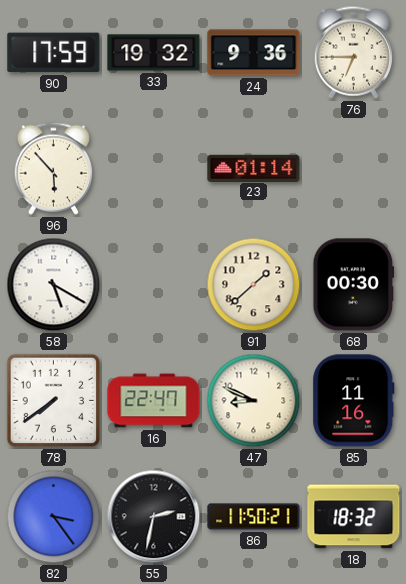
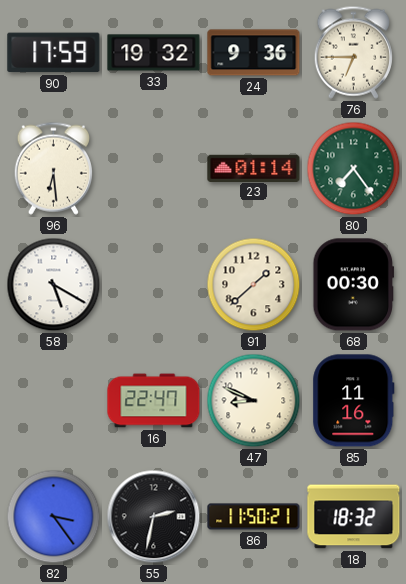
96: 5:53 -> 6:29 (53, 168)
80: none -> 7:24 (354, 169)
78: 7:39 -> none (54, 401)
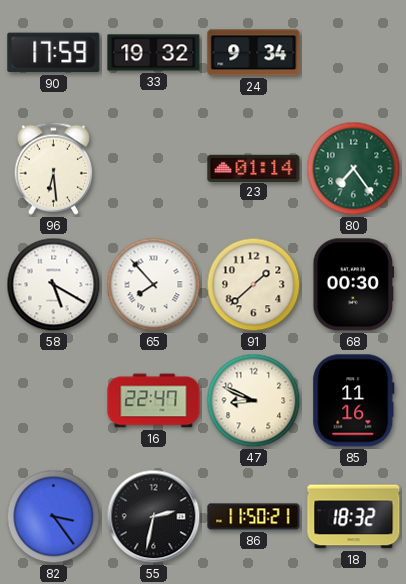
24: 9:36 -> 9:34 (254, 53)
76: 6:45 -> none (353, 52)
65: none -> 7:53 (154, 285)
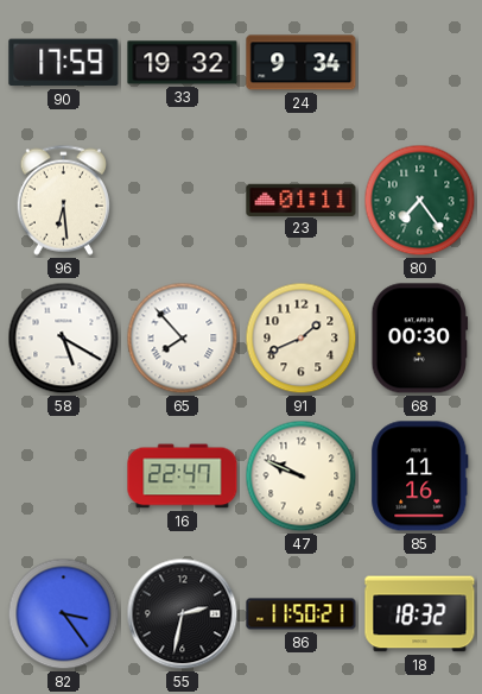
23: 01:14 -> 01:11 (302, 200)
91: 1:38 -> 1:41 (302, 339)
47: 8:49 -> 9:49 (302, 477)
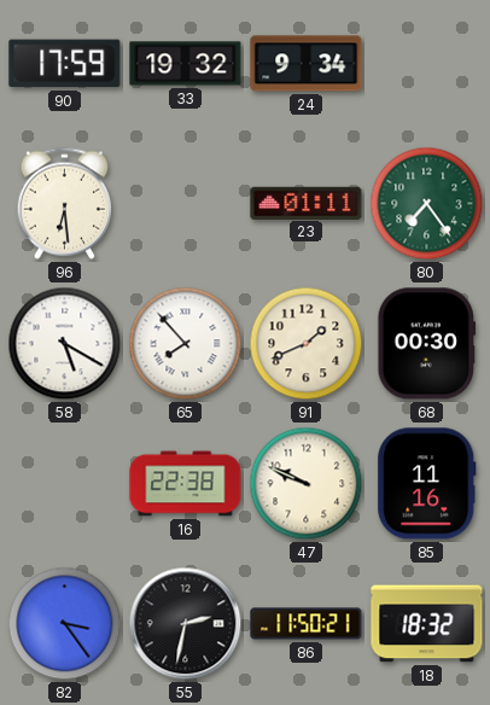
16: 22:47 -> 22:38 (186, 484)
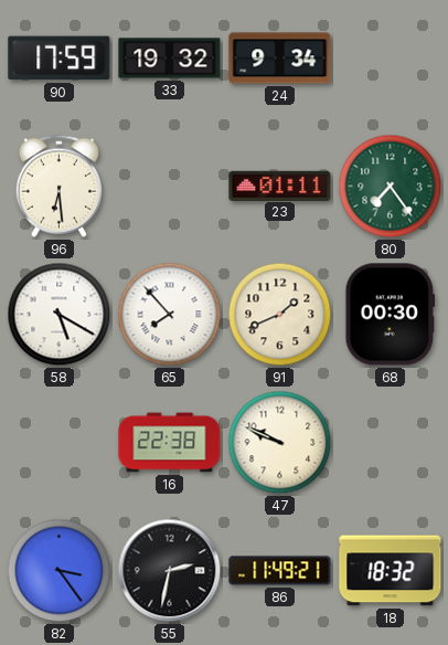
85: 11:16 -> none (427, 484)
86: 11:50 -> 11:49 (280, 571)
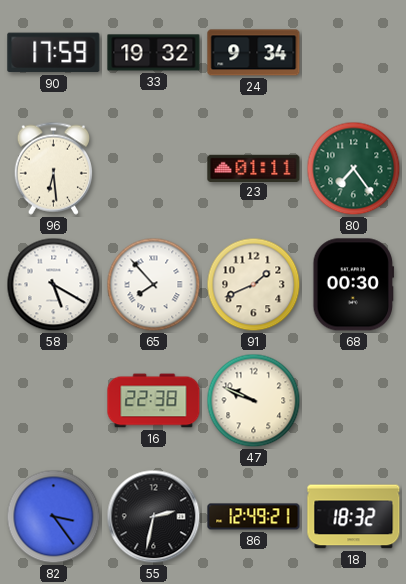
86: 11:49 -> 12:49 (254, 517)
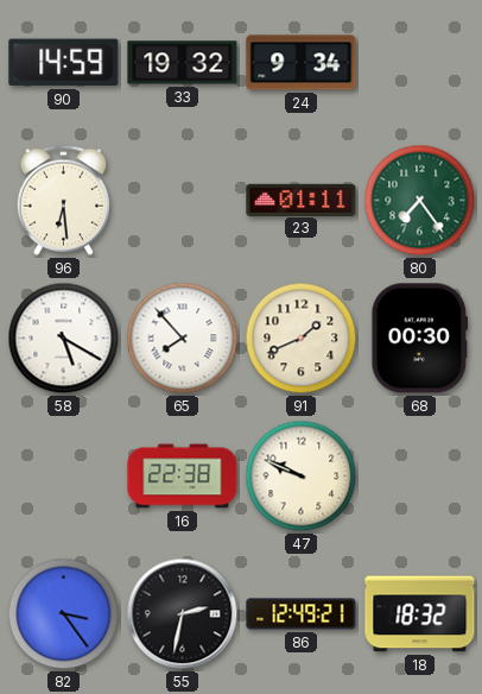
90: 17:59 -> 14:59 (64, 63)
